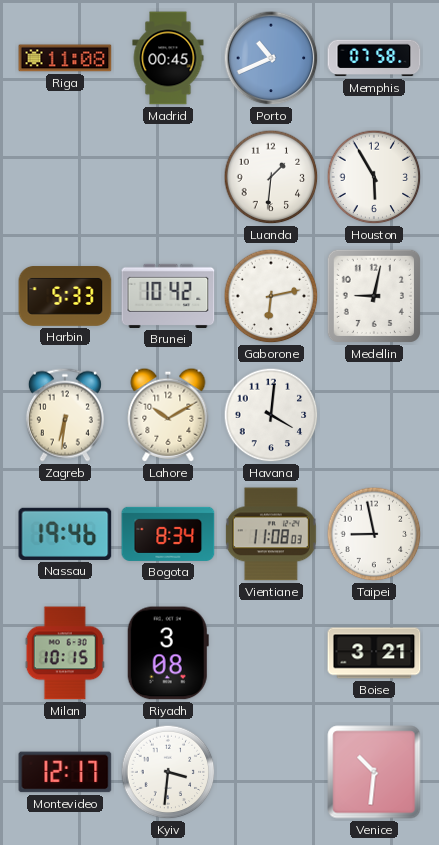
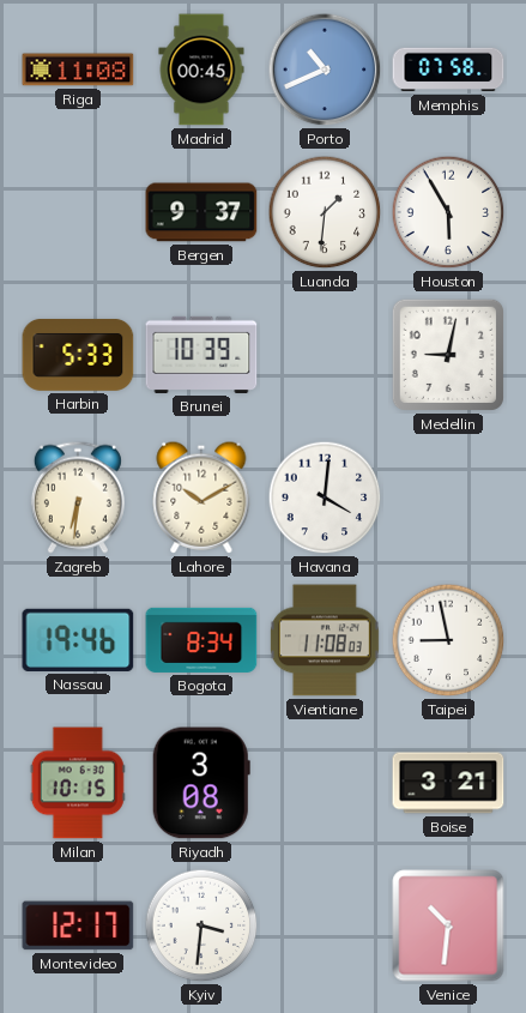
Bergen: none -> 9:37 (201, 212)
Brunei: 10:42 -> 10:39 (201, 355)
Gaborone: 6:13 -> none (271, 296)
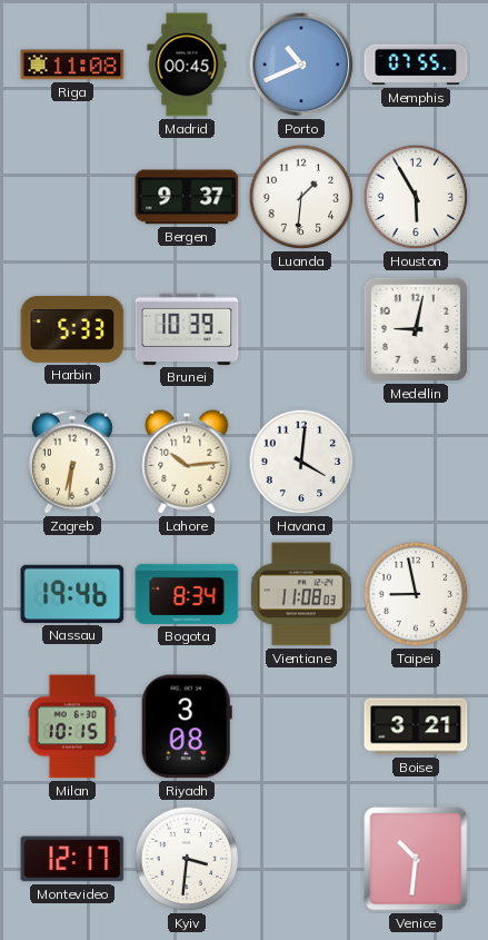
Memphis: 07:58 -> 07:55 (416, 65)
Lahore: 10:10 -> 10:14 (187, 462)
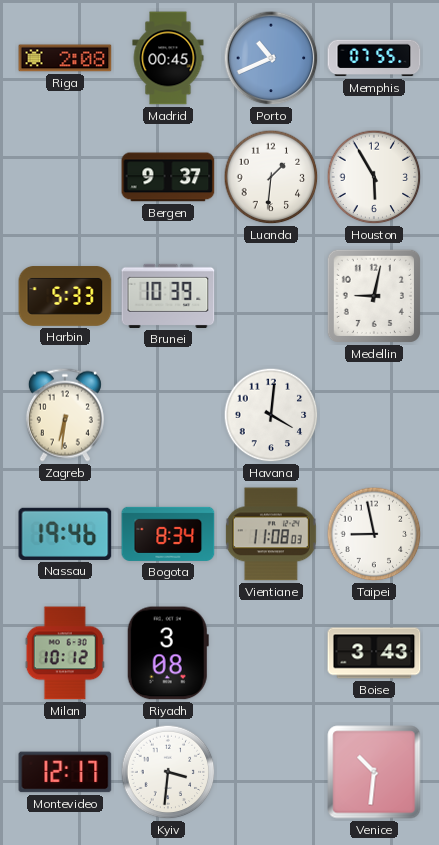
Riga: 11:08 -> 2:08 (65, 58)
Lahore: 10:14 -> none (187, 462)
Milan: 10:15 -> 10:12 (65, 653)
Boise: 3:21 -> 3:43 (374, 653)
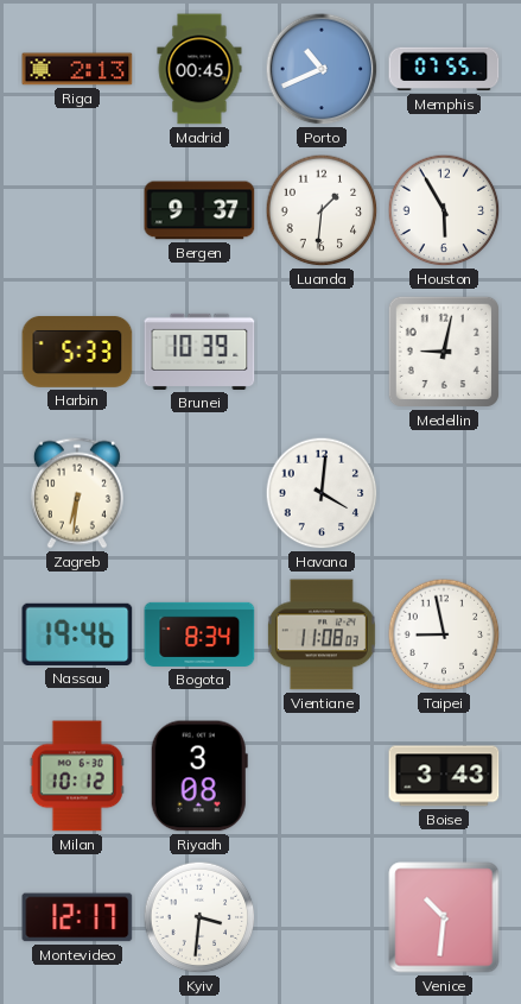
Riga: 2:08 -> 2:13 (77, 69)
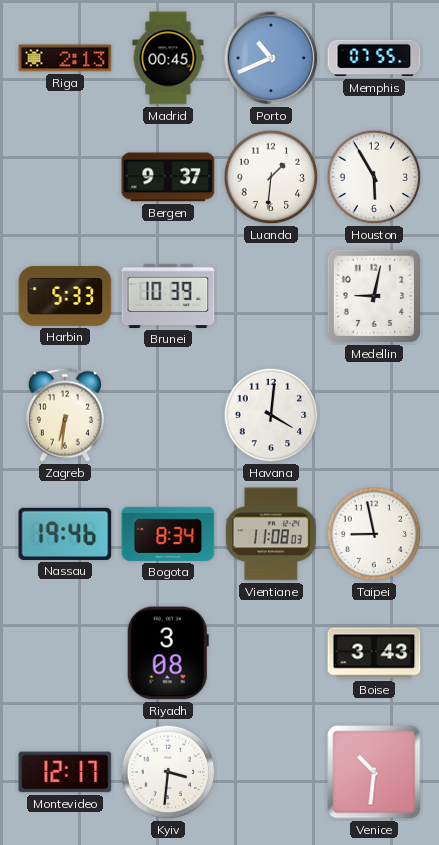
Milan: 10:12 -> none (77, 776)
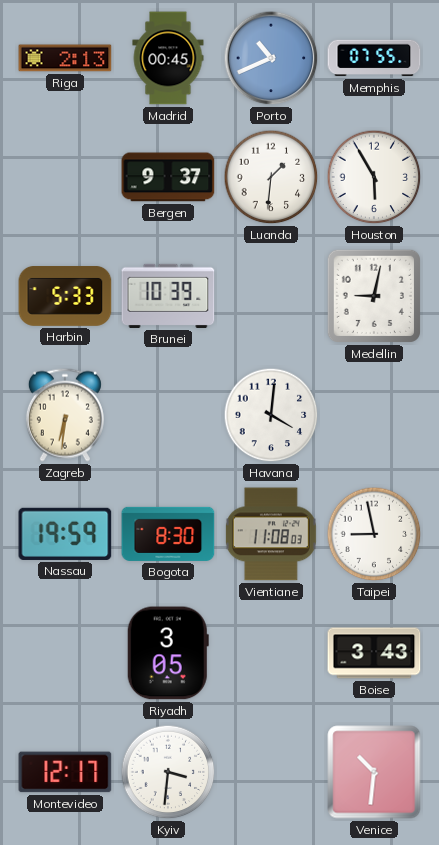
Nassau: 19:46 -> 19:59 (65, 534)
Bogota: 8:34 -> 8:30 (168, 534)
Riyadh: 3:08 -> 3:05 (168, 653)
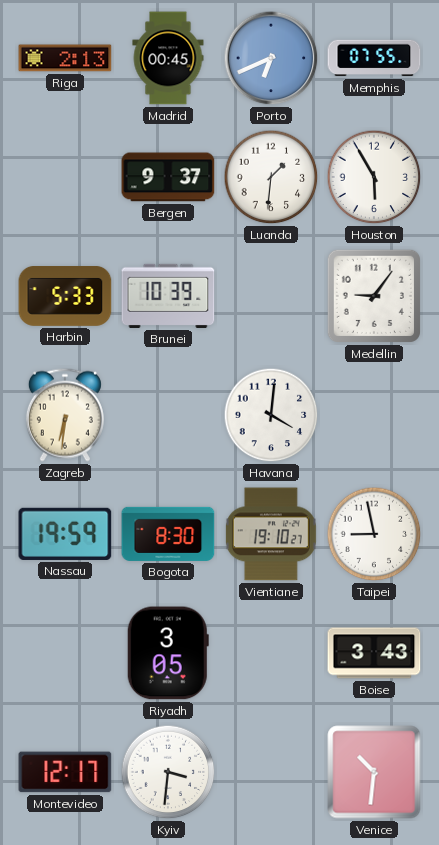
Porto: 10:41 -> 6:41 (271, 58)
Medellin: 9:02 -> 9:06 (374, 296)
Vientiane: 11:08 -> 19:10 (271, 534)
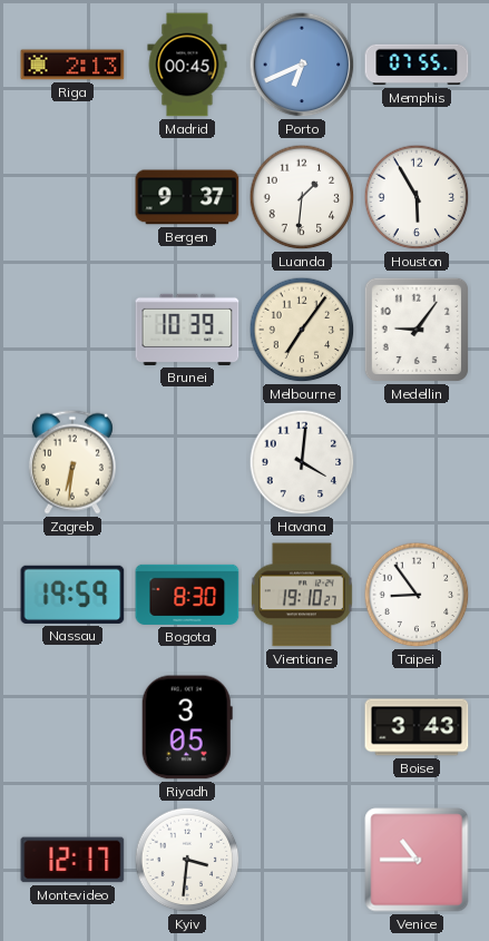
Harbin: 5:33 -> none (65, 297)
Melbourne: none -> 7:06 (302, 330)
Taipei: 8:58 -> 8:54 (417, 595)
Venice: 10:31 -> 10:45 (417, 860)
